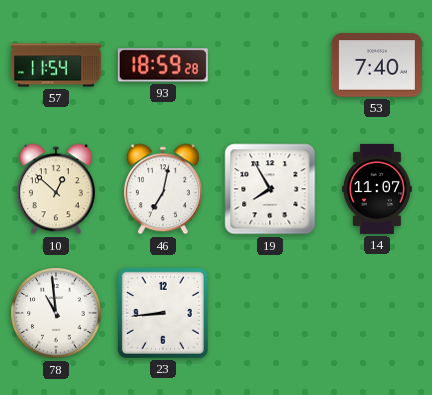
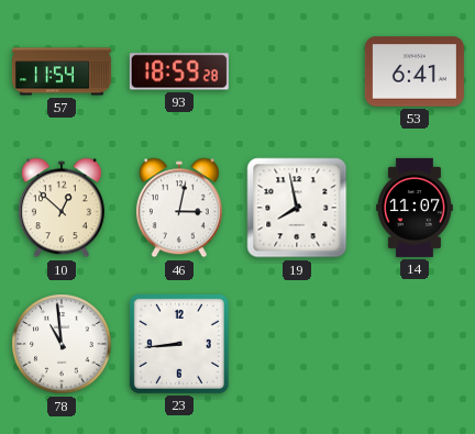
53: 7:40 -> 6:41 (415, 71)
46: 7:02 -> 3:02 (179, 208)
19: 7:55 -> 7:58 (297, 208)
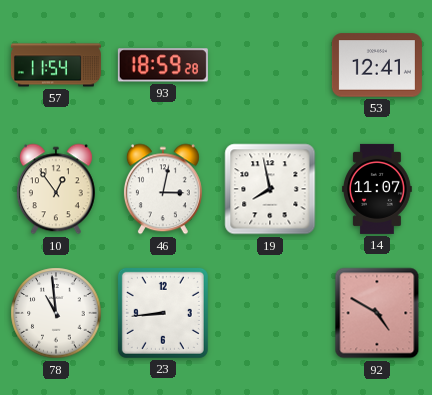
53: 6:41 -> 12:41 (377, 65)
10: 12:52 -> 12:54 (56, 189)
92: none -> 4:50 (377, 313)
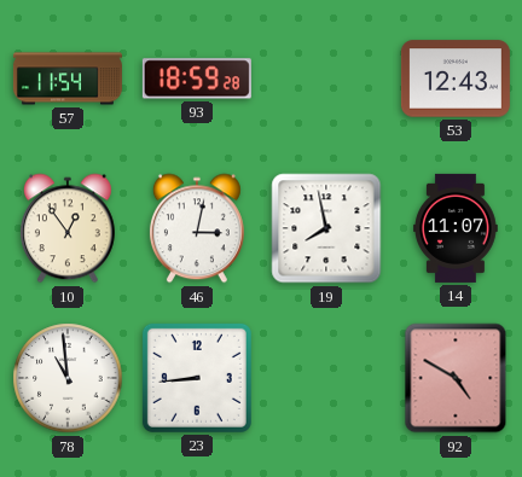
53: 12:41 -> 12:43 (456, 78)
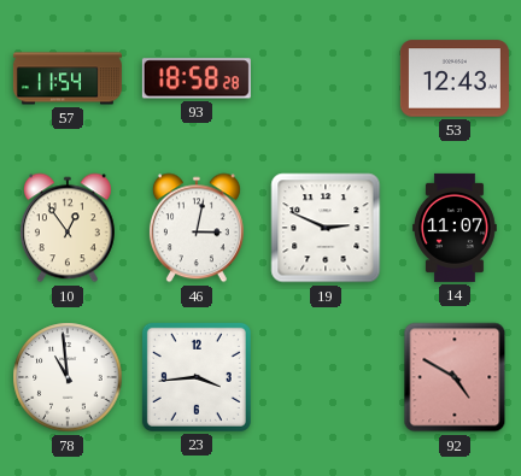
93: 18:59 -> 18:58 (197, 78)
19: 7:58 -> 2:49 (326, 228)
23: 8:44 -> 3:44 (197, 377)
